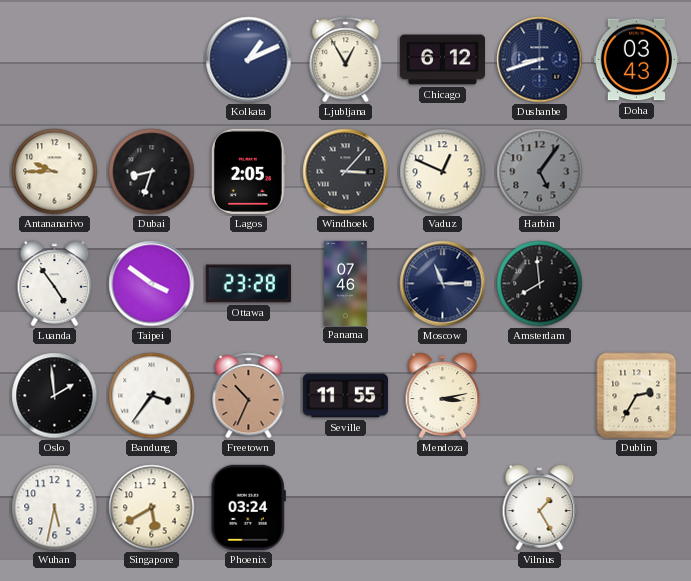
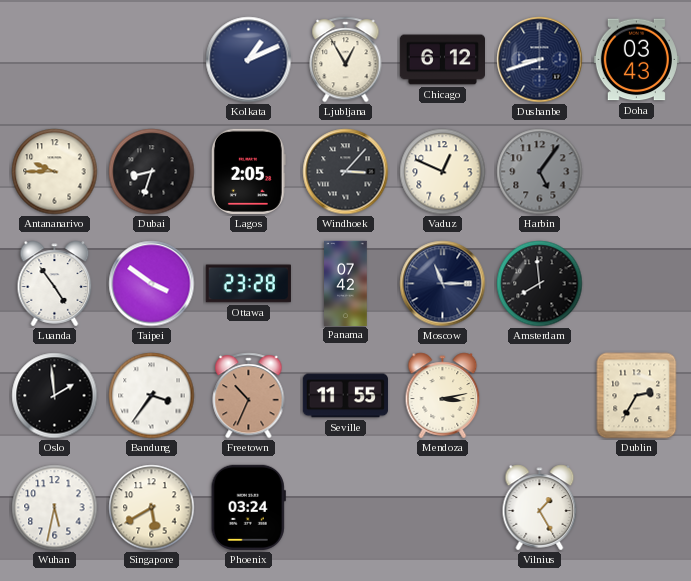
Panama: 07:46 -> 07:42 (346, 283)
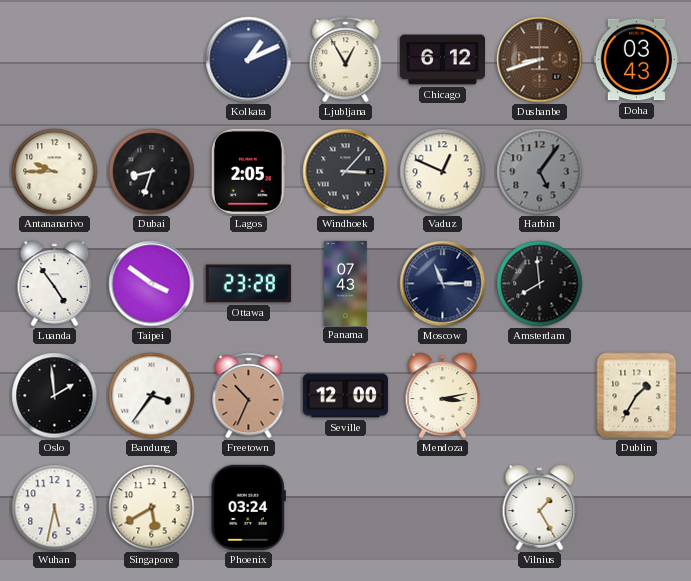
Dushanbe dial: navy -> brown (540, 60)
Panama: 07:42 -> 07:43 (346, 283)
Seville: 11:55 -> 12:00 (345, 396)
Dublin: 2:35 -> 1:35 (637, 396)
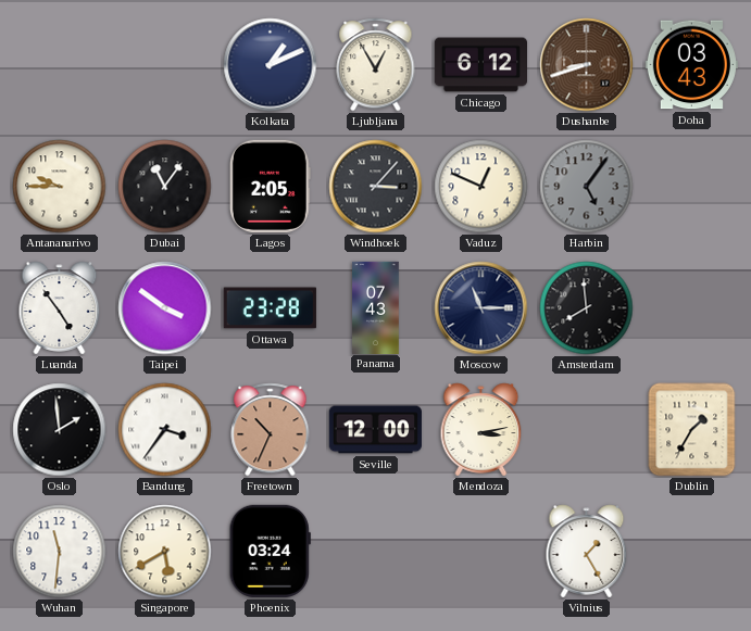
Dubai: 8:33 -> 11:06 (165, 187)
Wuhan: 5:32 -> 11:31 (60, 552)
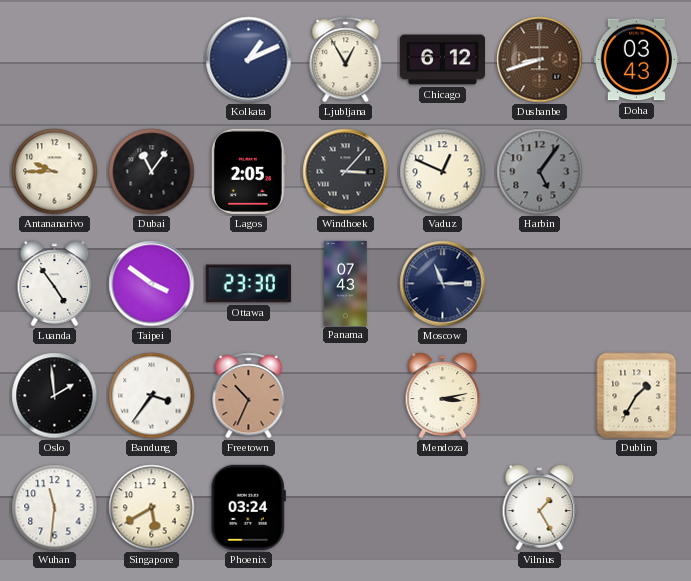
Ottawa: 23:28 -> 23:30 (248, 284)
Amsterdam: 7:59 -> none (587, 308)
Seville: 12:00 -> none (375, 430)
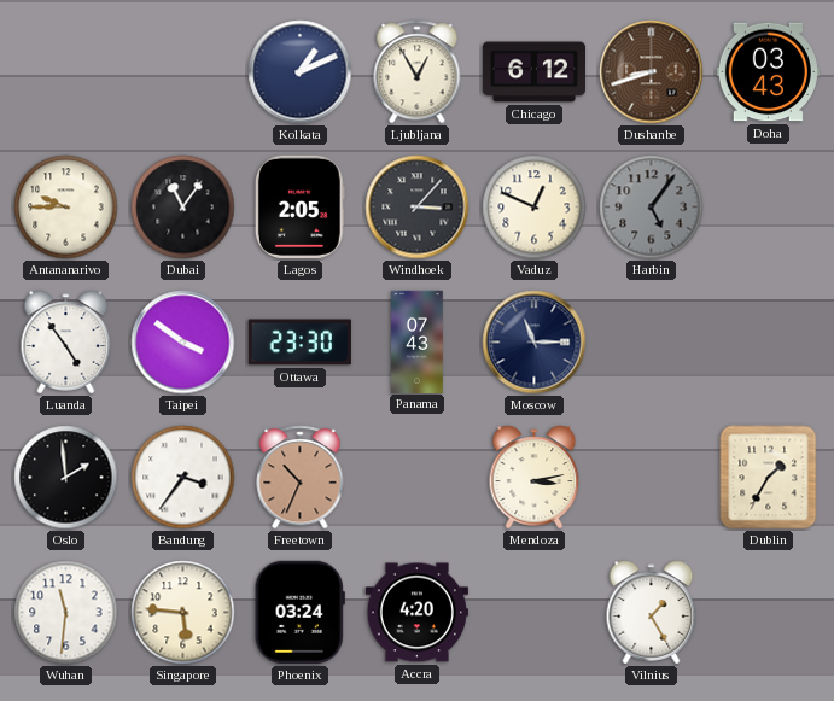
Singapore: 5:40 -> 5:46 (183, 613)
Accra: none -> 4:20 (416, 613)
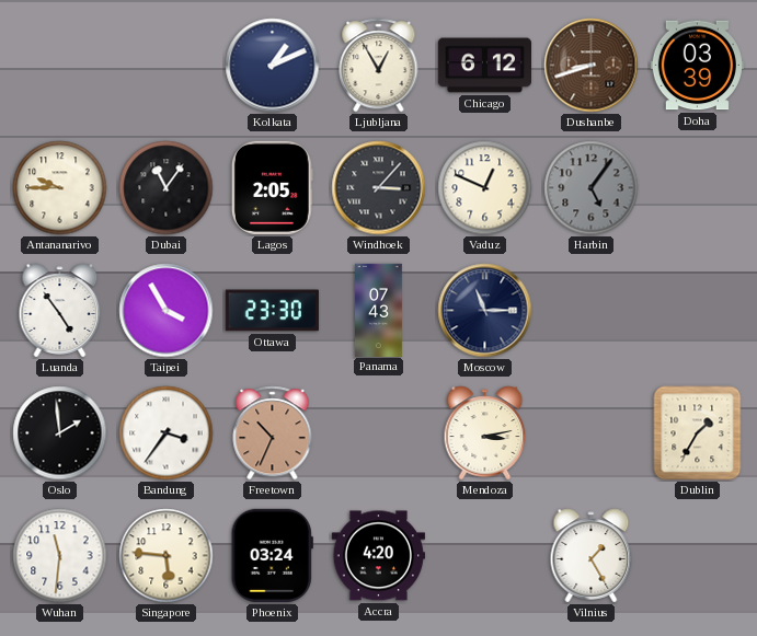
Doha: 03:43 -> 03:39 (697, 66)
Taipei: 3:51 -> 3:55 (167, 311)
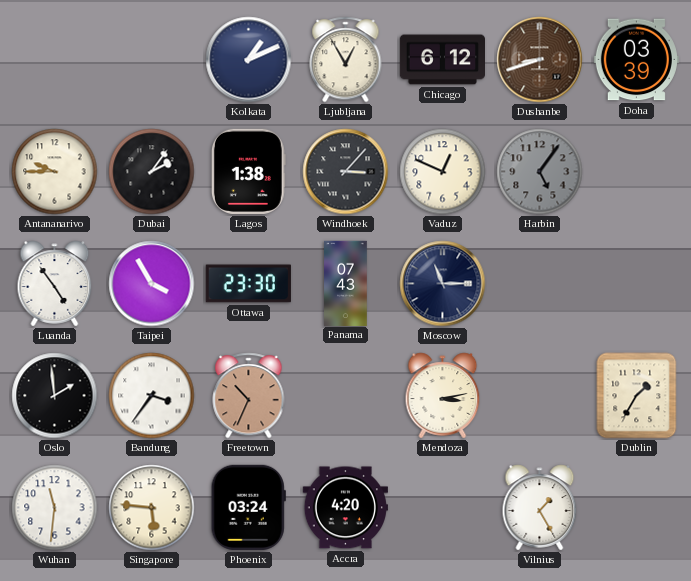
Dubai: 11:06 -> 2:06 (152, 172)
Lagos: 2:05 -> 1:38 (248, 171)
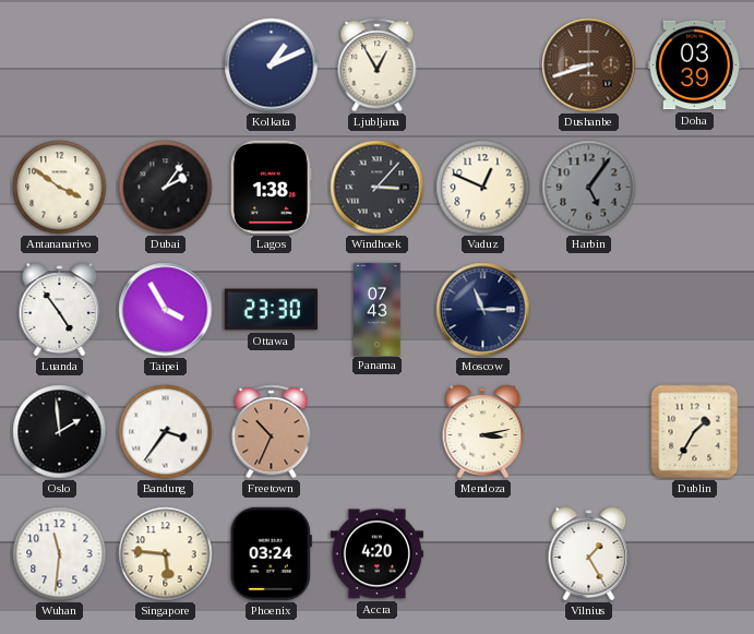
Chicago: 6:12 -> none (442, 60)
Antananarivo: 9:45 -> 3:51 (60, 188)
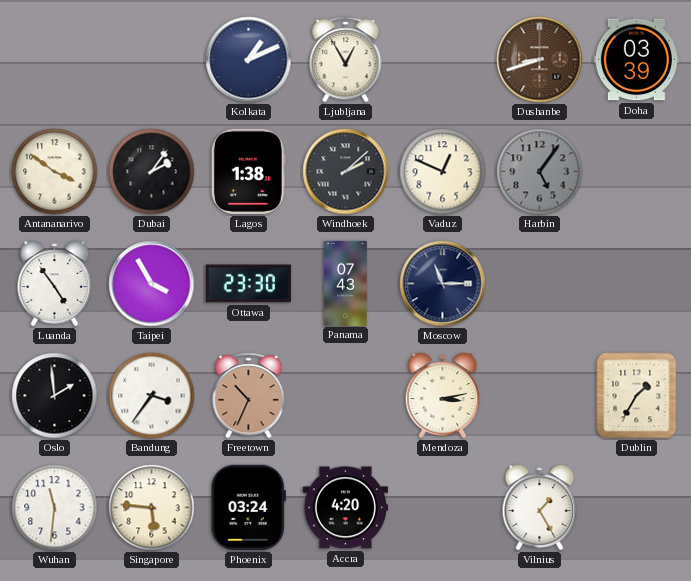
Windhoek: 3:07 -> 2:08 (346, 172)
